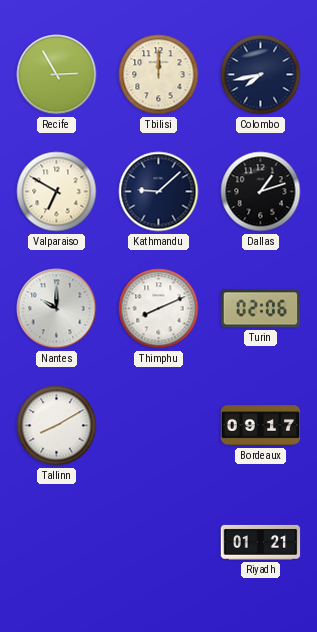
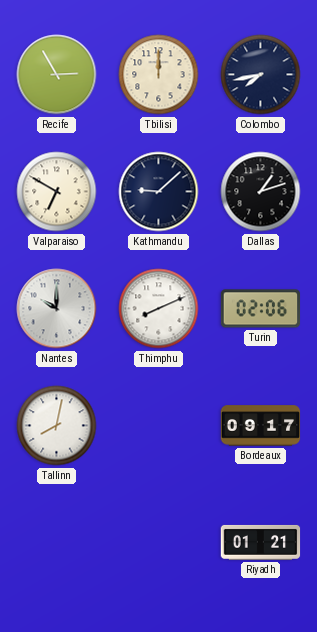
Tallinn: 8:10 -> 8:02 (57, 426)
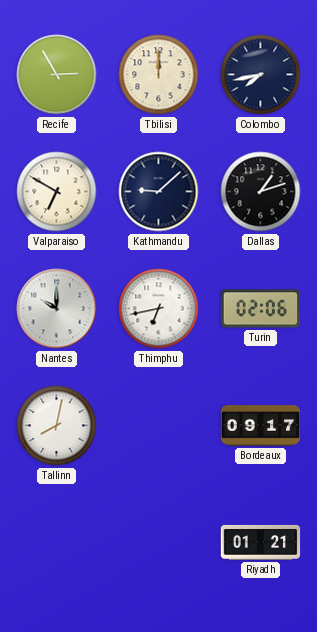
Thimphu: 8:11 -> 6:43 (159, 309)
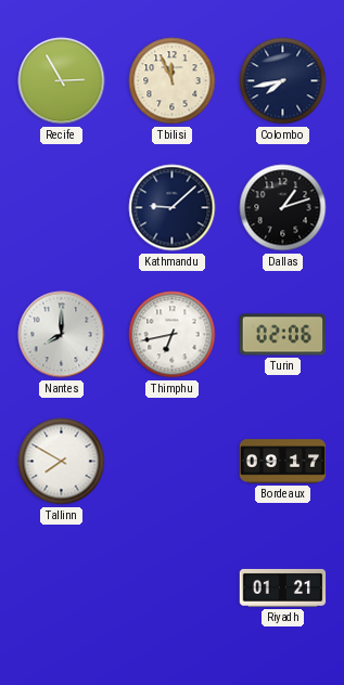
Tbilisi: 12:00 -> 11:56 (173, 81)
Valparaiso: 6:50 -> none (57, 192)
Nantes: 10:00 -> 8:00 (62, 335)
Tallinn: 8:02 -> 7:50 (62, 462)
